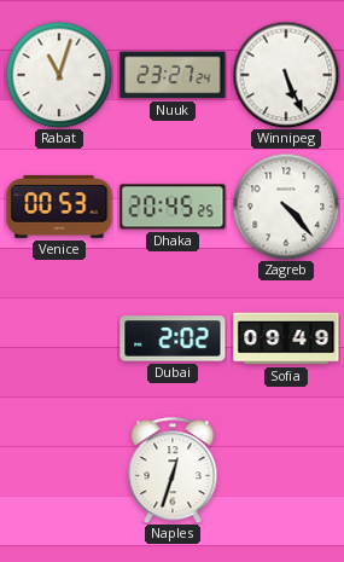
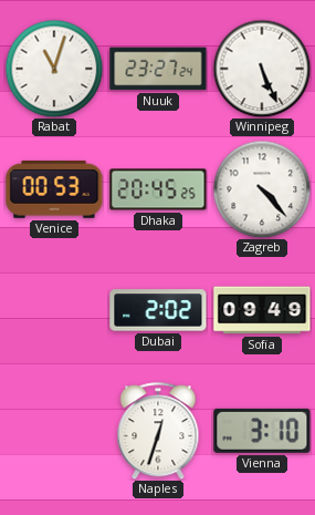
Vienna: none -> 3:10 (262, 431)
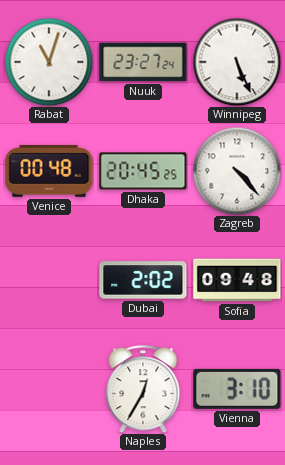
Venice: 00:53 -> 00:48 (49, 171)
Sofia: 09:49 -> 09:48 (237, 280)
Naples: 12:33 -> 12:35 (143, 389)
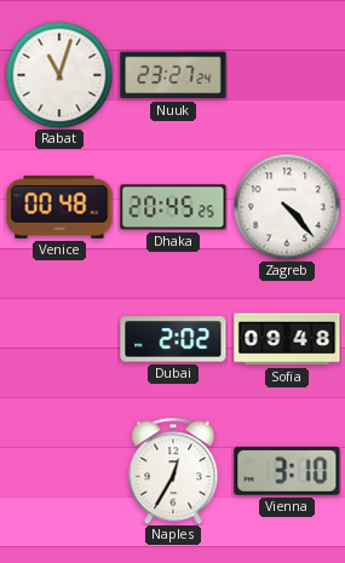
Winnipeg: 5:26 -> none (237, 62)
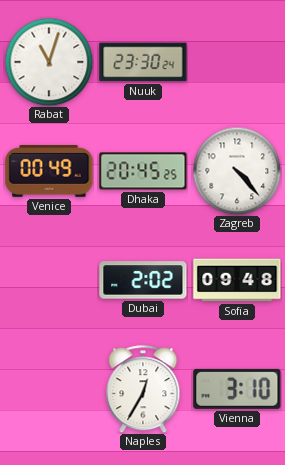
Nuuk: 23:27 -> 23:30 (143, 62)
Venice: 00:48 -> 00:49 (49, 171)
